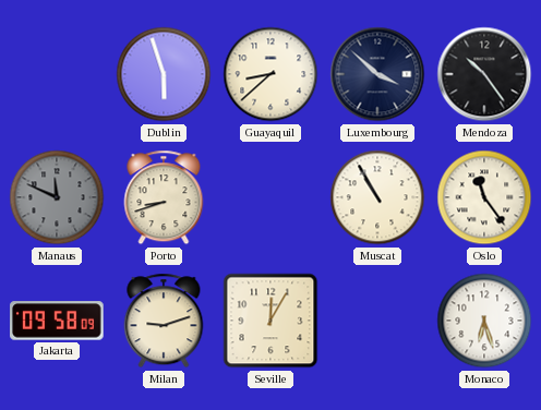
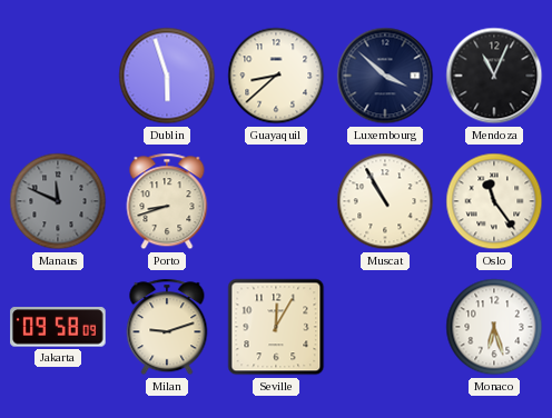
Mendoza: 10:24 -> 11:04 (494, 76)
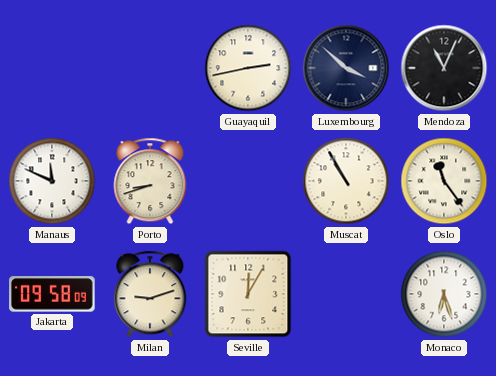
Dublin: 5:57 -> none (167, 76)
Guayaquil: 8:38 -> 2:43 (248, 68)
Manaus dial: grey -> white (52, 181)
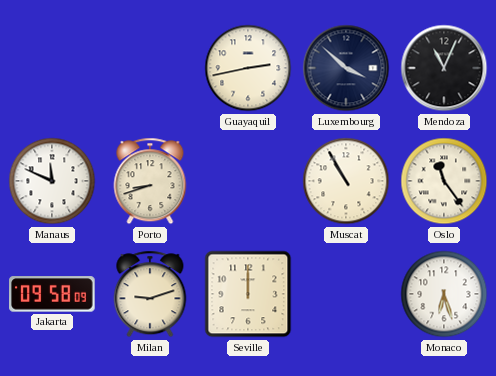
Seville: 12:05 -> 12:00 (248, 294)
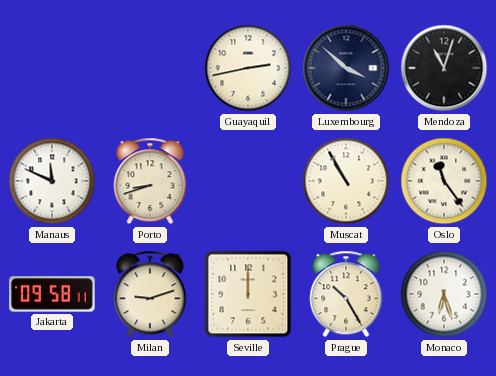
Mendoza: 11:04 -> 11:03 (444, 68)
Jakarta: 09:58:09 -> 09:58:11 (52, 294)
Prague: none -> 10:25 (346, 294)
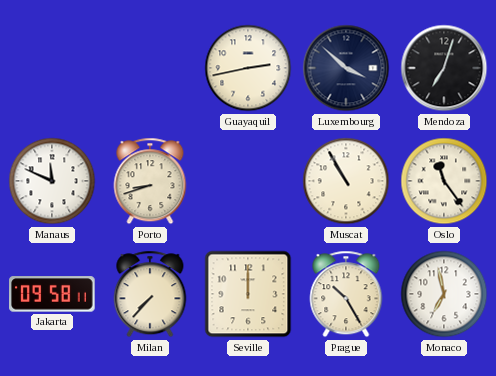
Mendoza: 11:03 -> 7:03 (444, 68)
Milan: 9:12 -> 7:37 (150, 294)
Monaco: 6:27 -> 6:58 (444, 294)
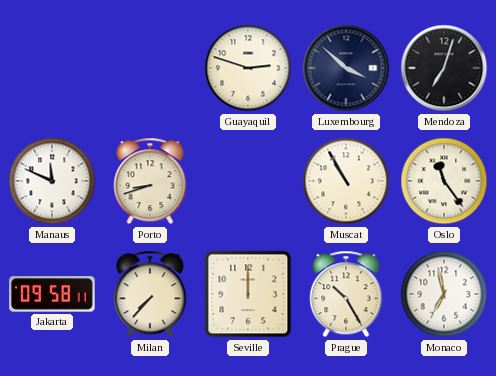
Guayaquil: 2:43 -> 2:48 (248, 68)
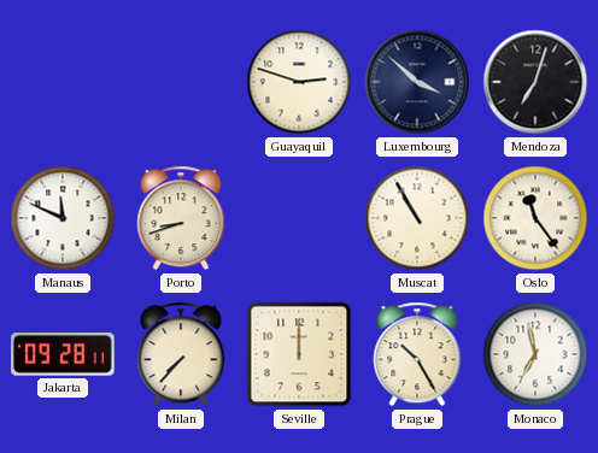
Jakarta: 09:58 -> 09:28 (63, 354)
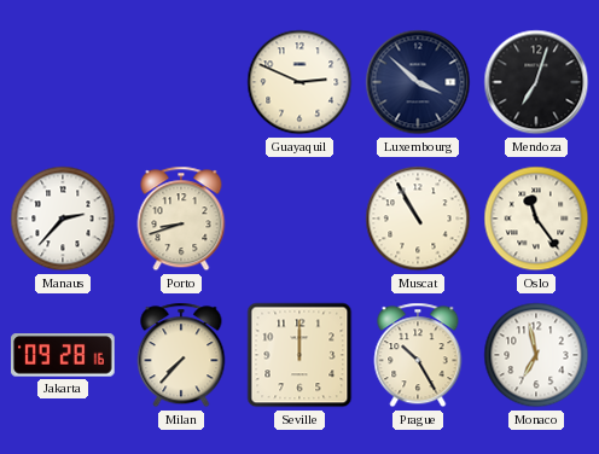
Guayaquil: 2:48 -> 2:49 (299, 82)
Manaus: 11:49 -> 2:37 (63, 219)
Jakarta: 09:28:11 -> 09:28:16 (63, 355)
